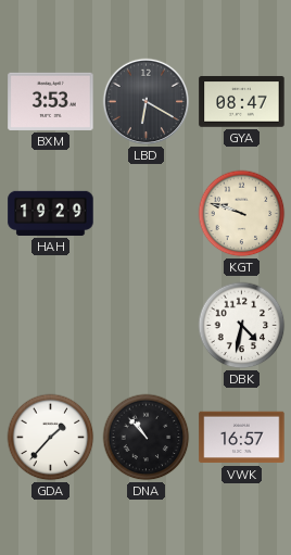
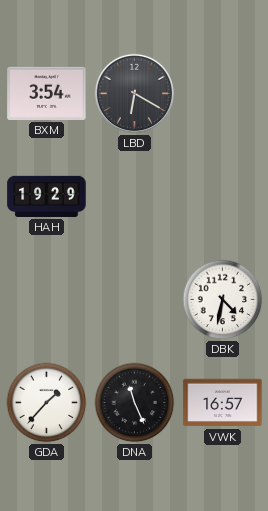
BXM: 3:53 -> 3:54 (47, 93)
GYA: 08:47 -> none (242, 102)
KGT: 9:48 -> none (242, 214)
DNA: 10:53 -> 11:26 (135, 403)
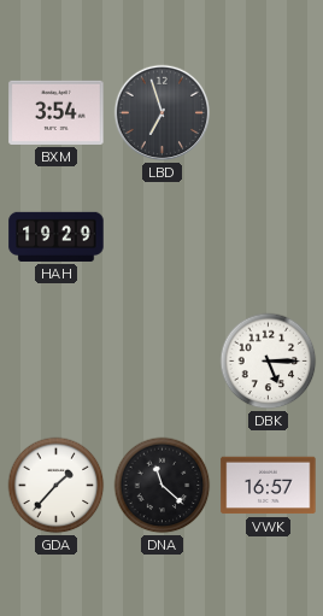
LBD: 6:20 -> 6:57 (163, 113)
DBK: 4:32 -> 5:15 (269, 362)
DNA: 11:26 -> 11:22 (163, 486)
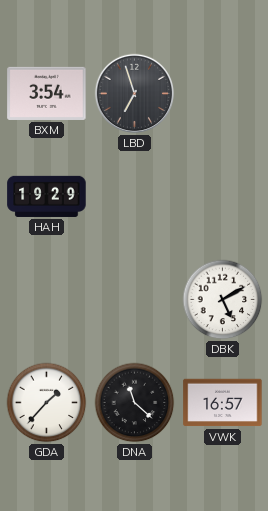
DBK: 5:15 -> 5:10 (223, 300)
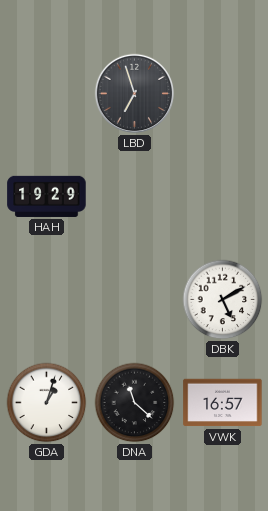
BXM: 3:54 -> none (47, 93)
GDA: 1:37 -> 1:03 (47, 403)
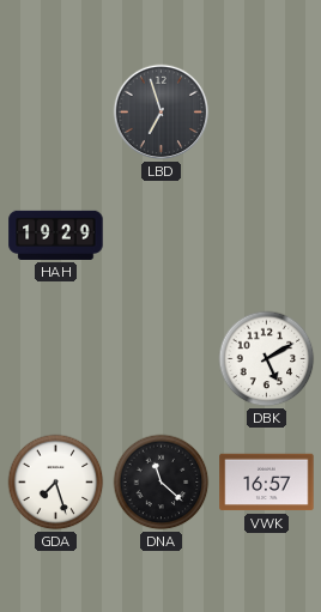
GDA: 1:03 -> 7:27 (56, 483)
